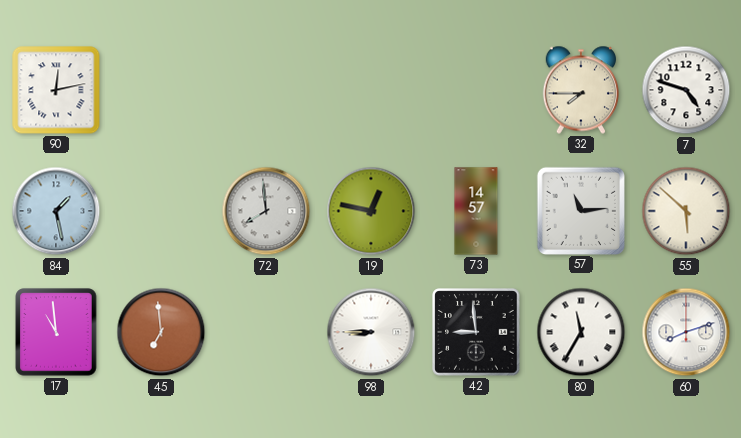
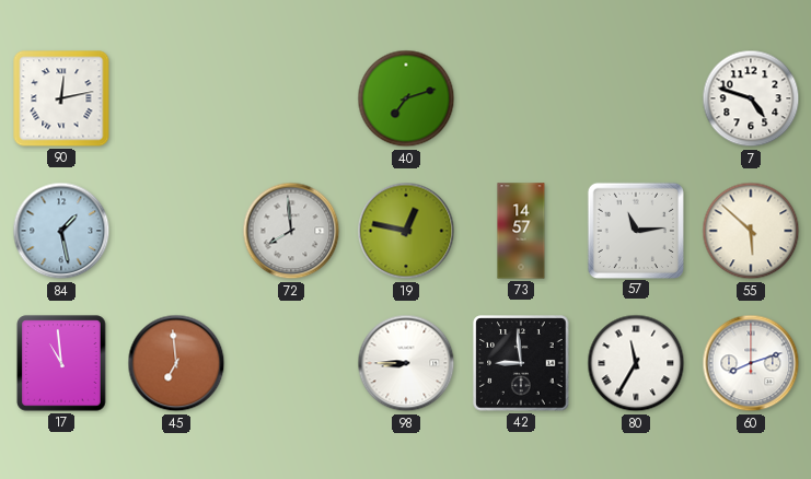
40: none -> 7:12 (406, 98)
32: 7:45 -> none (580, 90)
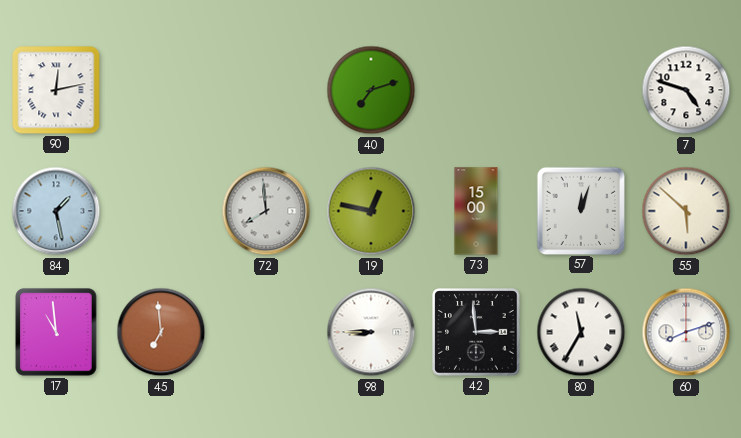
73: 14:57 -> 15:00 (476, 211)
57: 11:14 -> 12:03 (580, 210)
42: 8:59 -> 2:59 (476, 332)
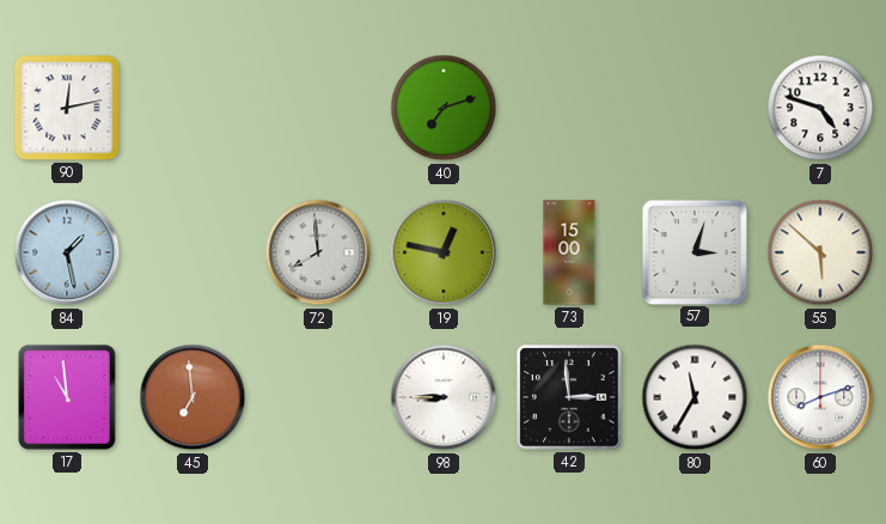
57: 12:03 -> 3:03 (693, 251)
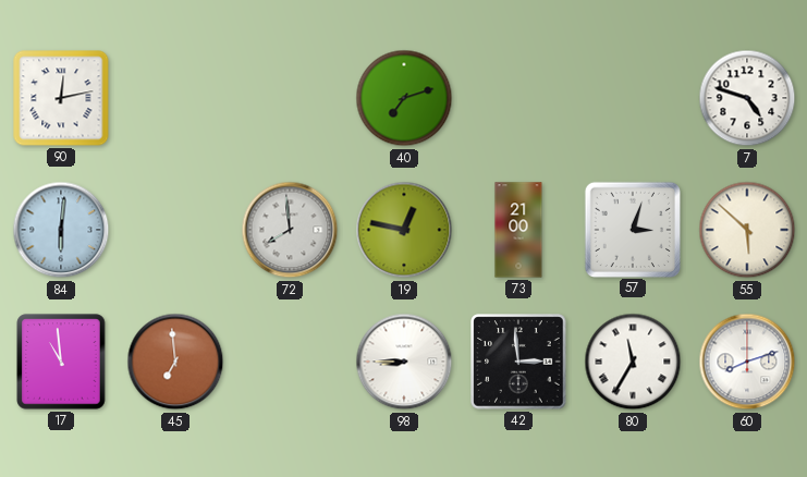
84: 1:28 -> 6:01 (61, 230)
73: 15:00 -> 21:00 (518, 230)
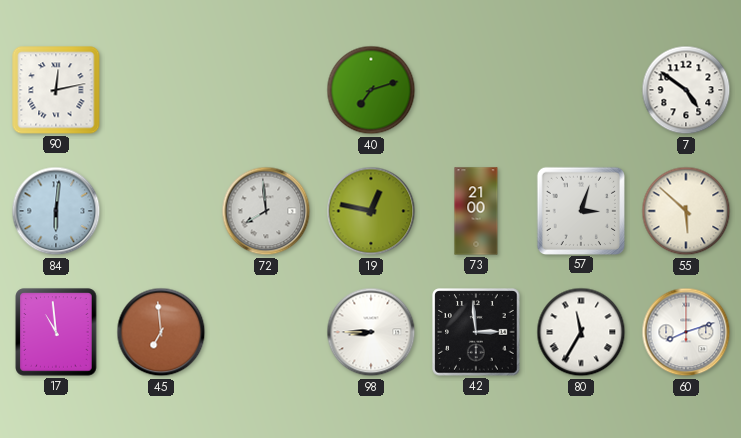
7: 4:48 -> 4:51 (686, 90)
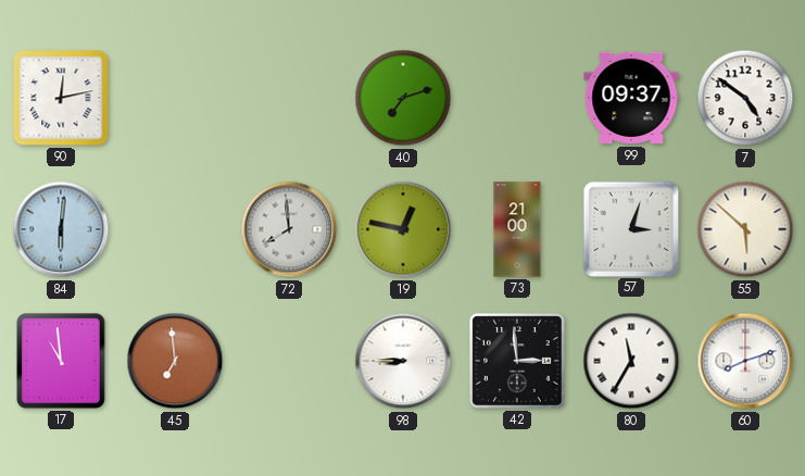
99: none -> 09:37 (631, 98)
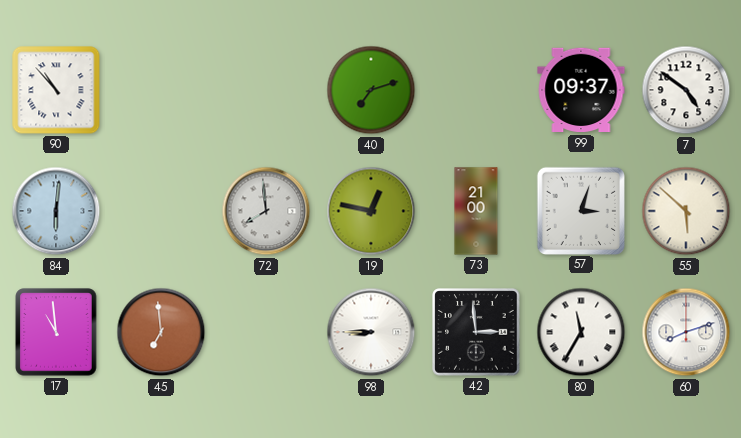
90: 12:13 -> 10:53 (56, 90)
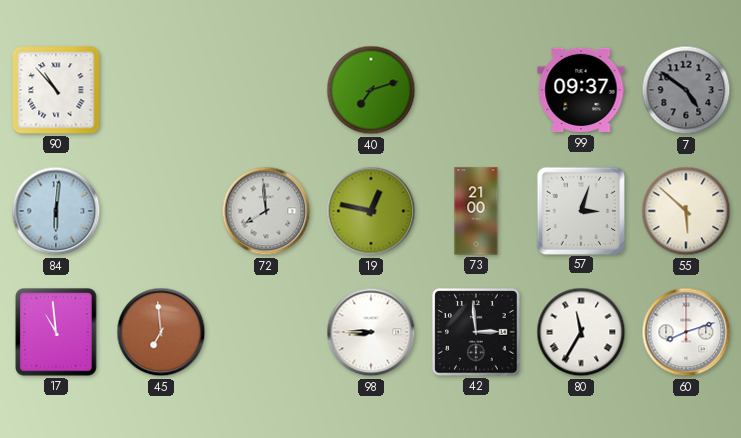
7 dial: white -> grey (686, 90)
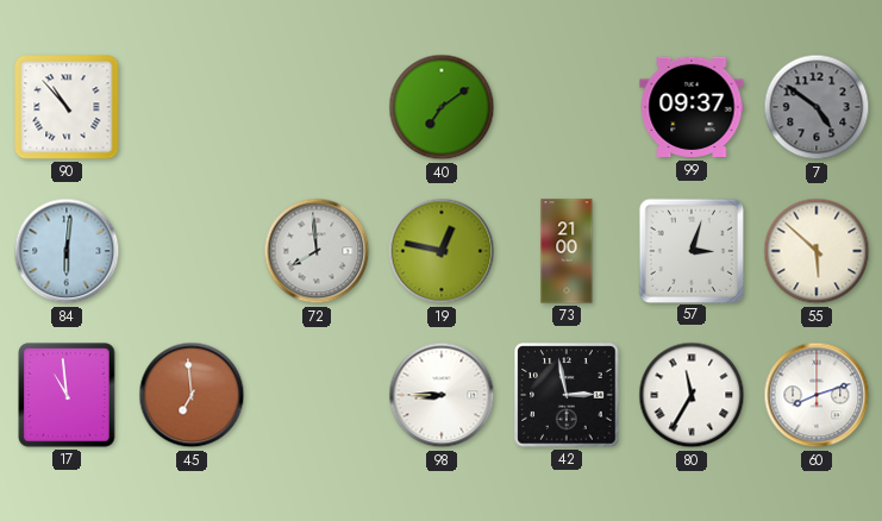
40: 7:12 -> 7:09 (442, 107)
42: 2:59 -> 2:58 (567, 395)
